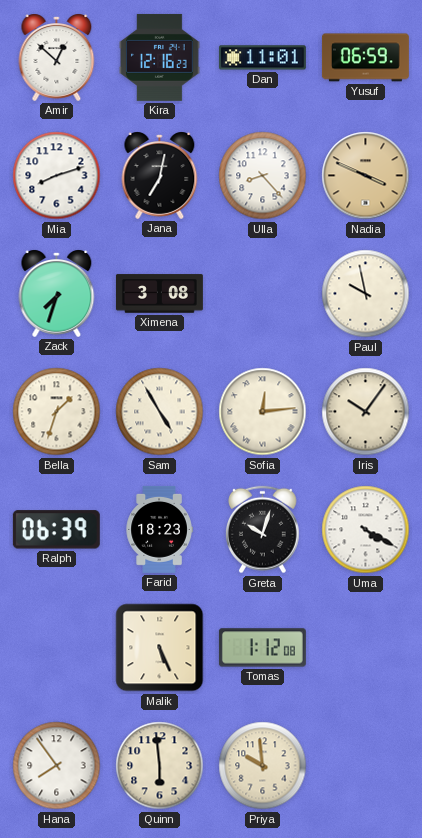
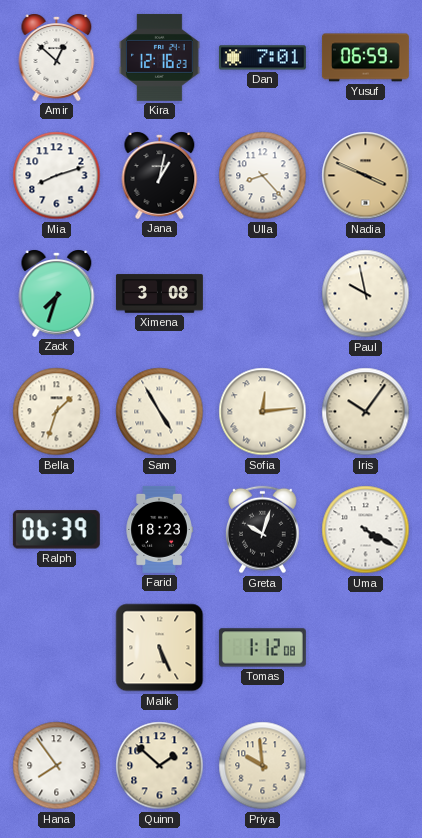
Dan: 11:01 -> 7:01 (262, 58)
Jana: 7:02 -> 1:02 (160, 175)
Quinn: 5:59 -> 1:52 (160, 766)
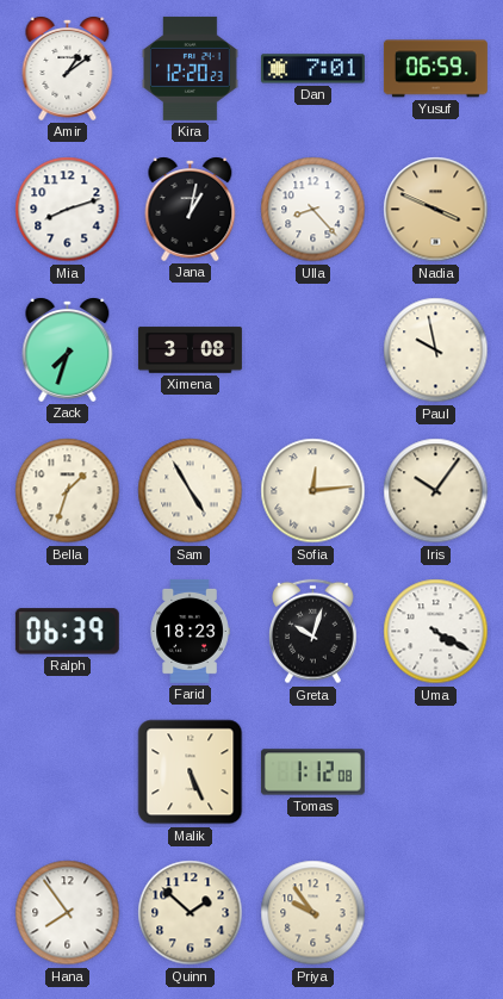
Amir: 12:52 -> 1:09 (68, 68)
Kira: 12:16 -> 12:20 (191, 68)
Priya: 9:59 -> 9:54 (313, 913)
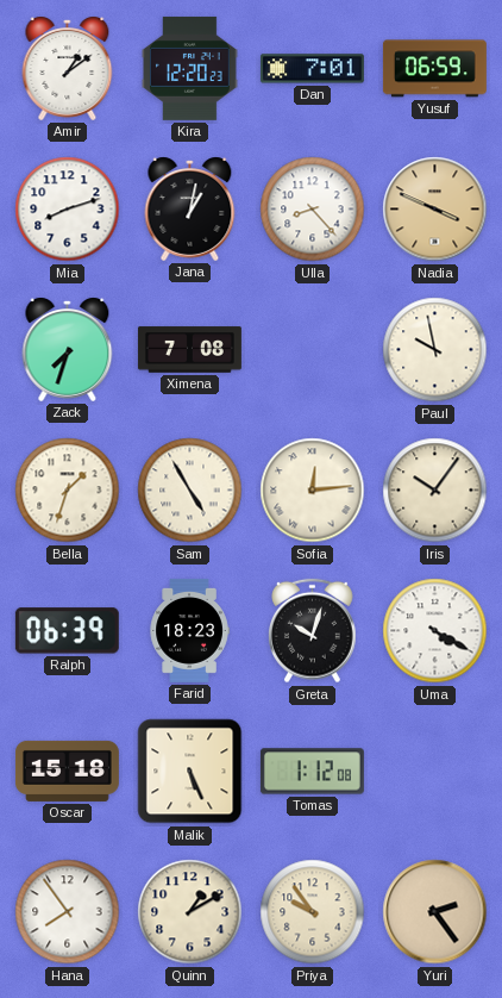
Ximena: 3:08 -> 7:08 (189, 350)
Oscar: none -> 15:18 (67, 771)
Quinn: 1:52 -> 1:10 (190, 912)
Yuri: none -> 2:24 (435, 912)
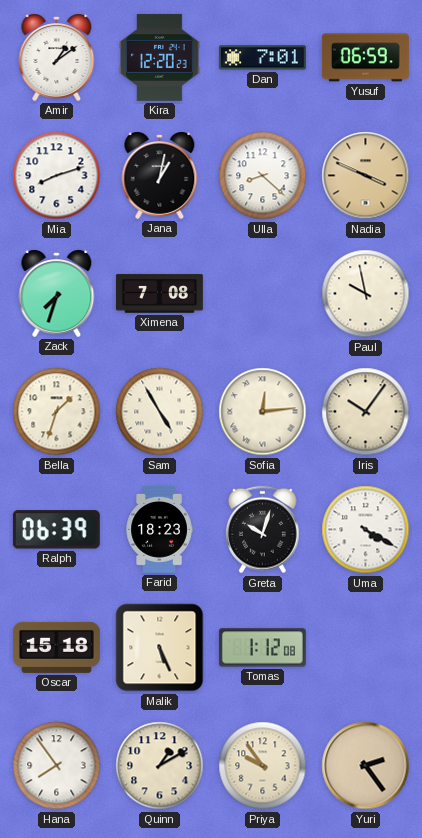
Ulla: 8:23 -> 8:22 (263, 176)
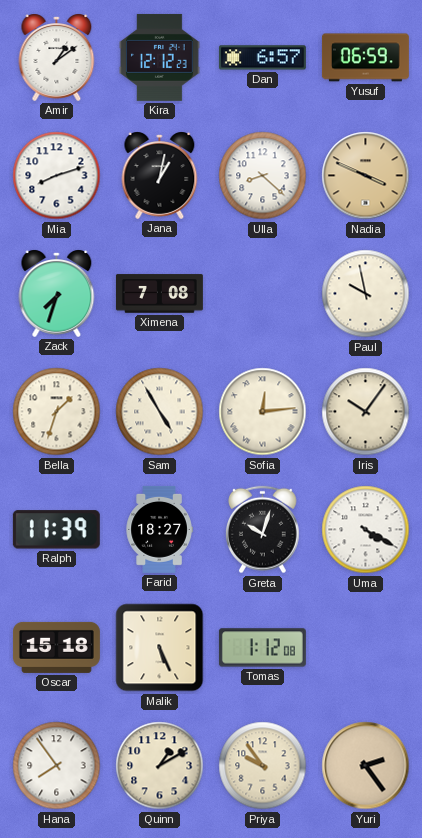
Kira: 12:20 -> 12:12 (160, 57)
Dan: 7:01 -> 6:57 (262, 58)
Ralph: 06:39 -> 11:39 (56, 530)
Farid: 18:23 -> 18:27 (159, 529)
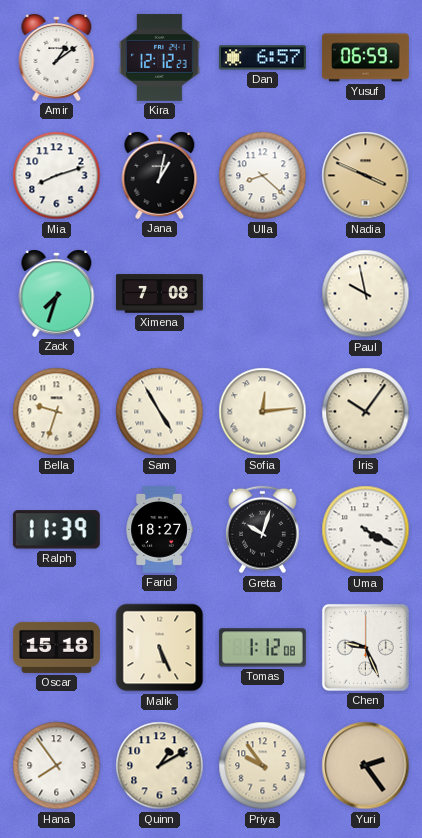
Bella: 1:33 -> 9:33 (57, 412)
Chen: none -> 9:26 (365, 647)
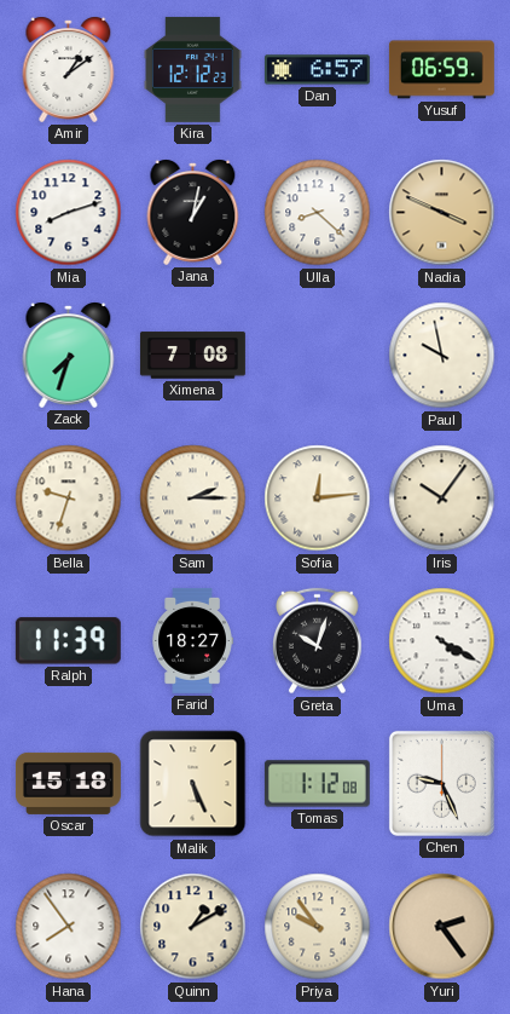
Sam: 4:55 -> 2:15 (193, 499)
